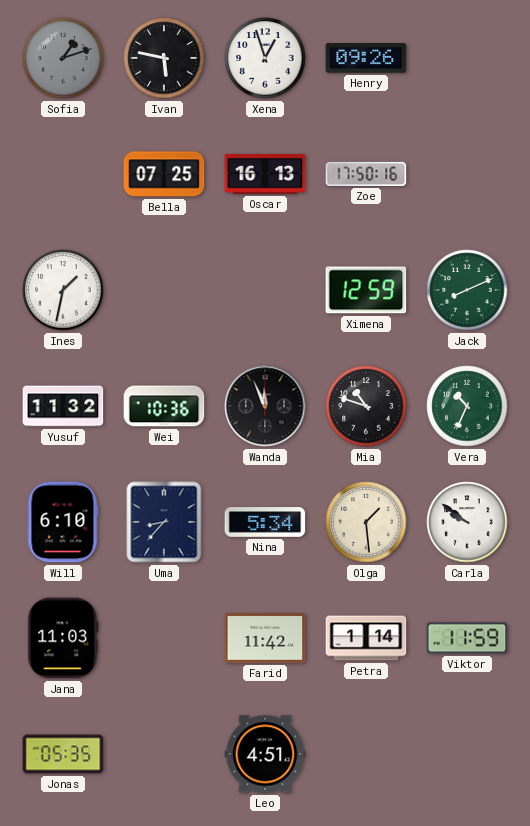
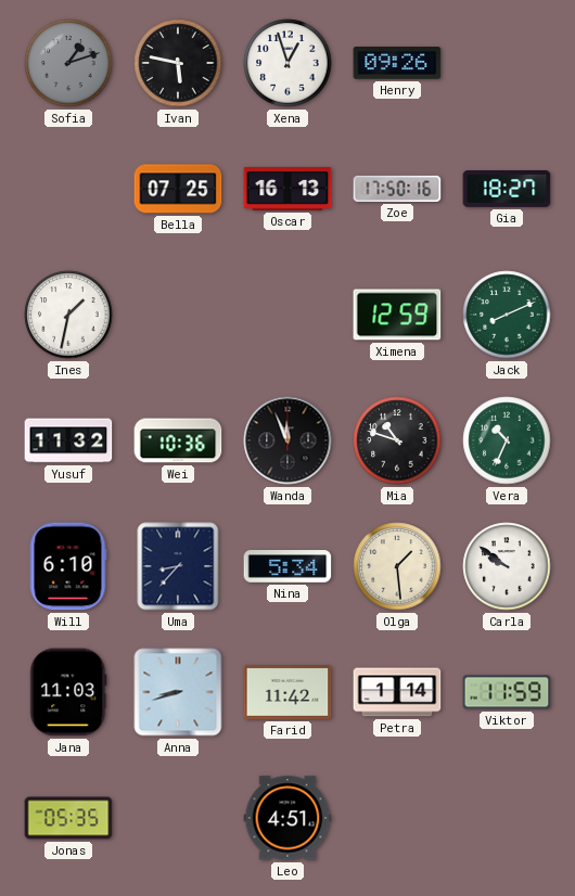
Gia: none -> 18:27 (507, 190)
Anna: none -> 8:42 (178, 692)
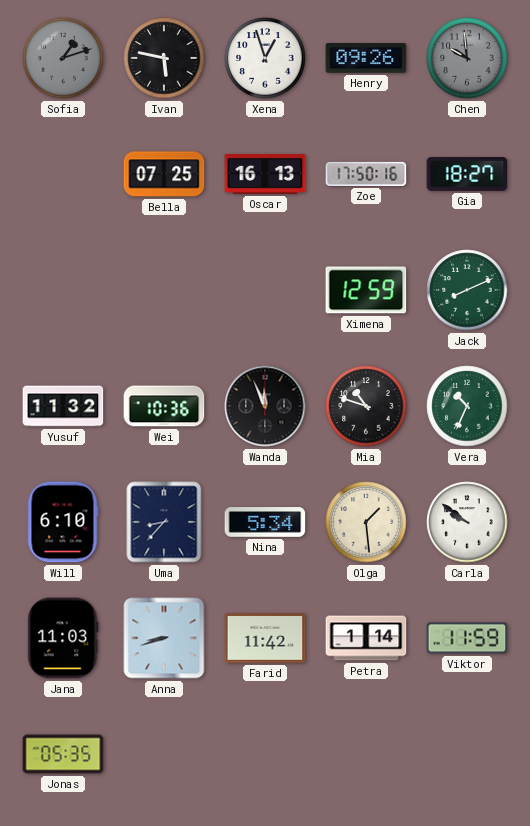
Chen: none -> 9:59 (467, 58)
Ines: 1:32 -> none (68, 315)
Leo: 4:51 -> none (287, 818)
